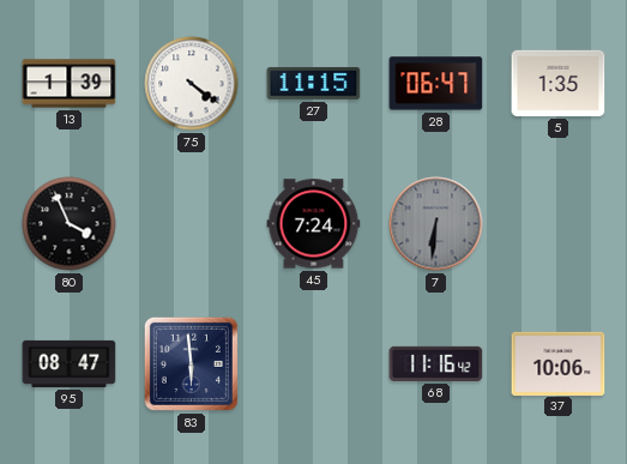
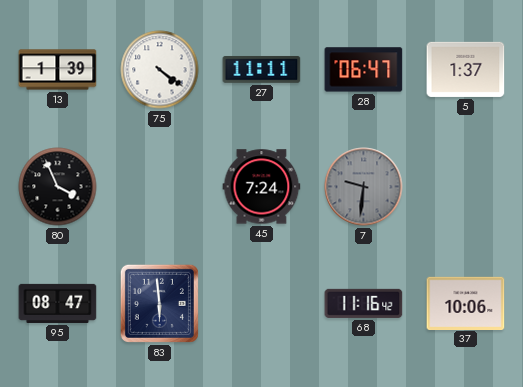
27: 11:15 -> 11:11 (262, 70)
5: 1:35 -> 1:37 (466, 69)
7: 6:31 -> 9:31 (364, 187)
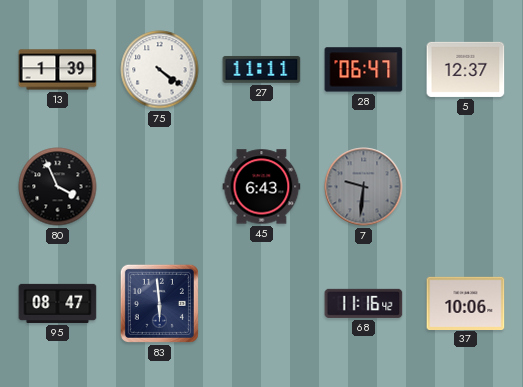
5: 1:37 -> 12:37 (466, 69)
45: 7:24 -> 6:43 (262, 187)
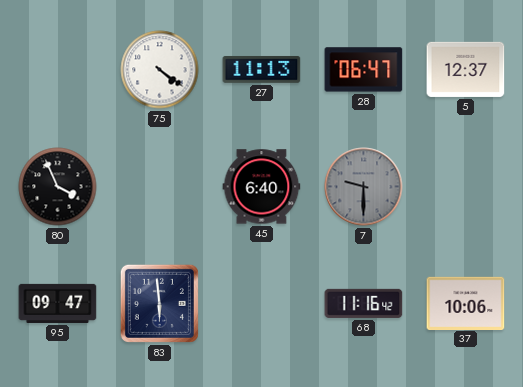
13: 1:39 -> none (58, 70)
27: 11:11 -> 11:13 (262, 70)
45: 6:43 -> 6:40 (262, 187)
7: 9:31 -> 9:30 (364, 187)
95: 08:47 -> 09:47 (58, 303)
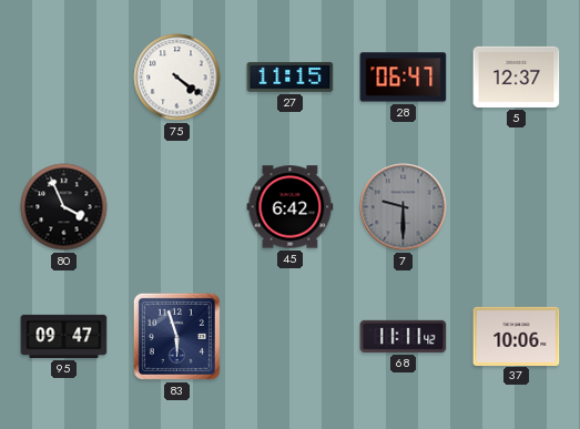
27: 11:13 -> 11:15 (291, 78)
45: 6:40 -> 6:42 (291, 207)
83: 5:59 -> 5:57 (176, 336)
68: 11:16 -> 11:11 (404, 336)
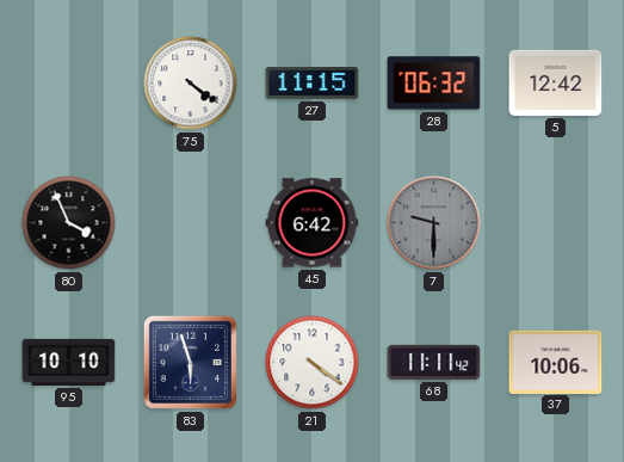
28: 06:47 -> 06:32 (434, 84)
5: 12:37 -> 12:42 (556, 82)
95: 09:47 -> 10:10 (69, 362)
21: none -> 4:21 (313, 363)
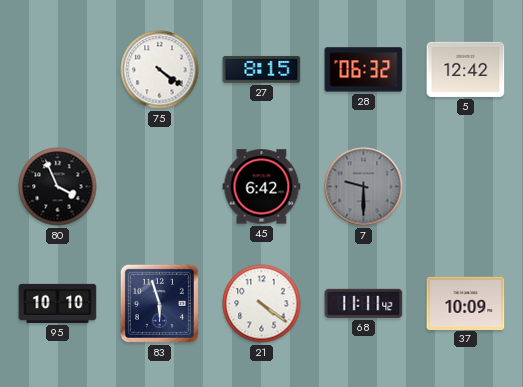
27: 11:15 -> 8:15 (262, 70)
37: 10:06 -> 10:09 (466, 303)
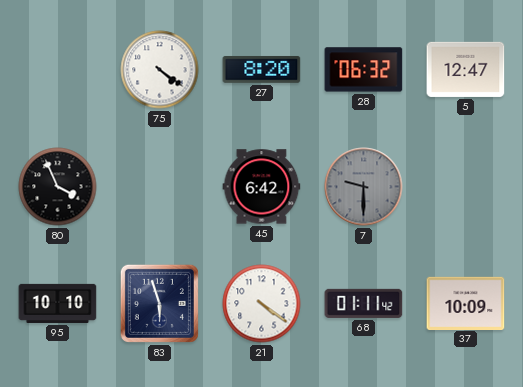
27: 8:15 -> 8:20 (262, 70)
5: 12:42 -> 12:47 (466, 69)
68: 11:11 -> 01:11 (364, 303)
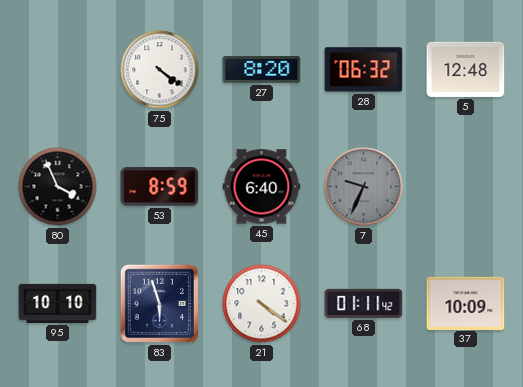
5: 12:47 -> 12:48 (466, 69)
53: none -> 8:59 (160, 187)
45: 6:42 -> 6:40 (262, 187)
7: 9:30 -> 9:34 (364, 187)
